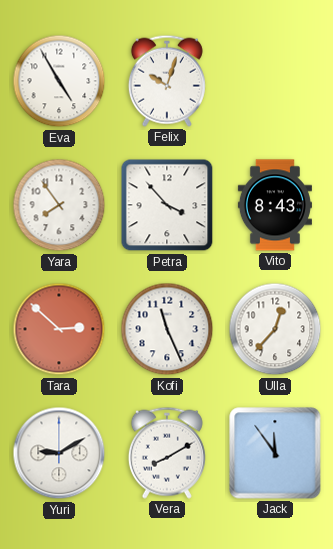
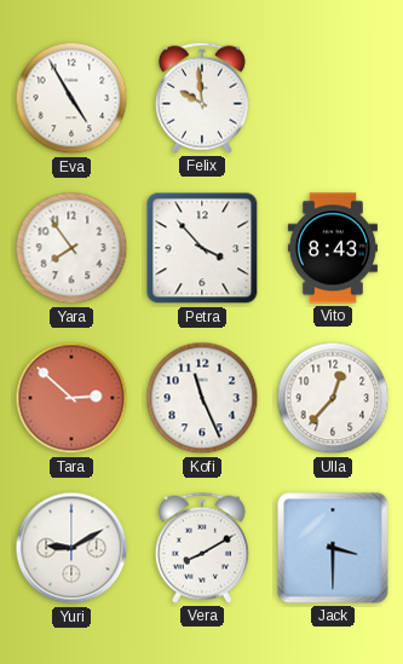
Felix: 10:03 -> 9:59 (202, 98)
Jack: 11:54 -> 3:30 (333, 548)
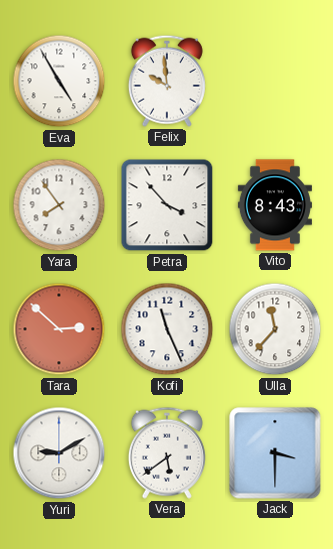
Ulla: 12:37 -> 11:37 (275, 329)
Vera: 8:10 -> 5:39 (167, 453)
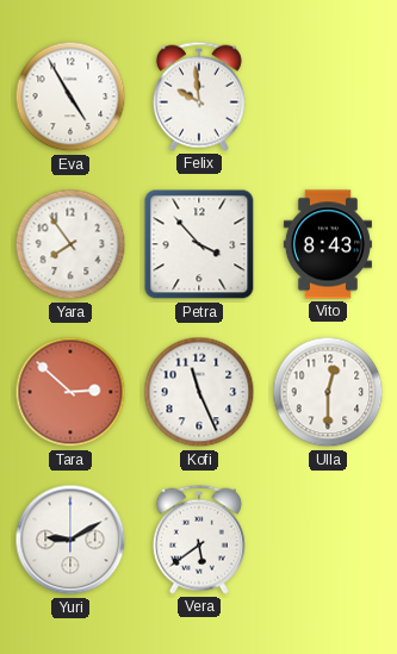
Ulla: 11:37 -> 12:30 (328, 392)
Jack: 3:30 -> none (275, 453)
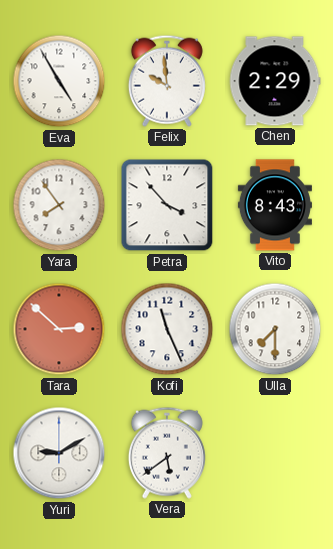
Chen: none -> 2:29 (275, 81)
Ulla: 12:30 -> 7:30 (275, 329)
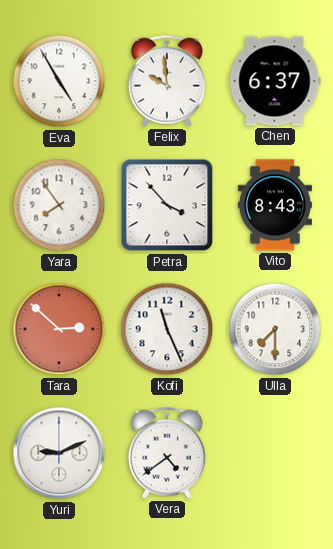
Chen: 2:29 -> 6:37 (275, 81)
Yuri: 9:10 -> 9:11 (59, 453)
Vera: 5:39 -> 4:39 (167, 453)
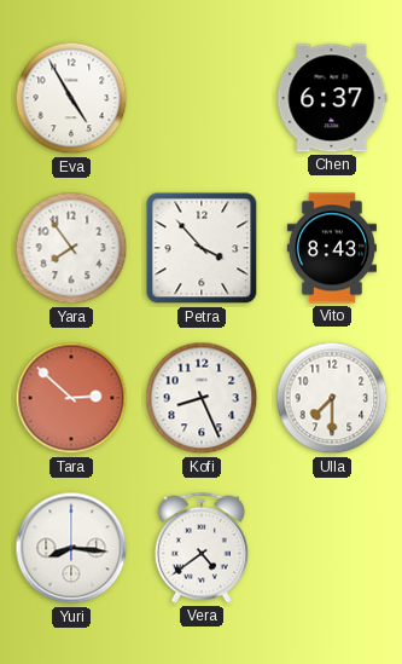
Felix: 9:59 -> none (167, 81)
Kofi: 11:26 -> 8:26 (202, 398)
Yuri: 9:11 -> 8:16 (71, 548)
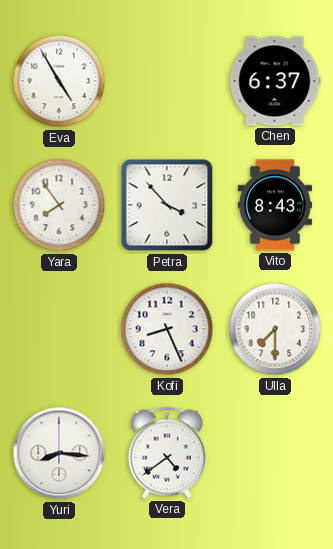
Tara: 2:52 -> none (71, 398)
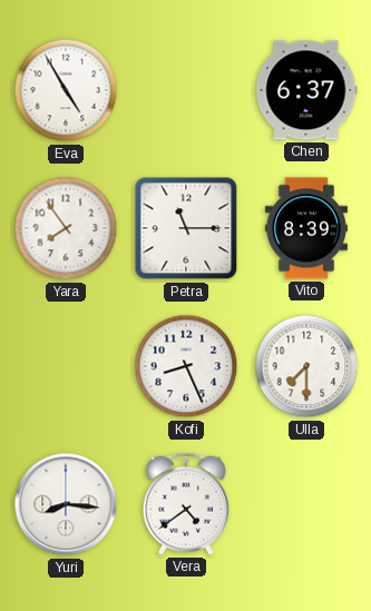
Petra: 3:53 -> 11:15 (186, 228)
Vito: 8:43 -> 8:39 (306, 228)
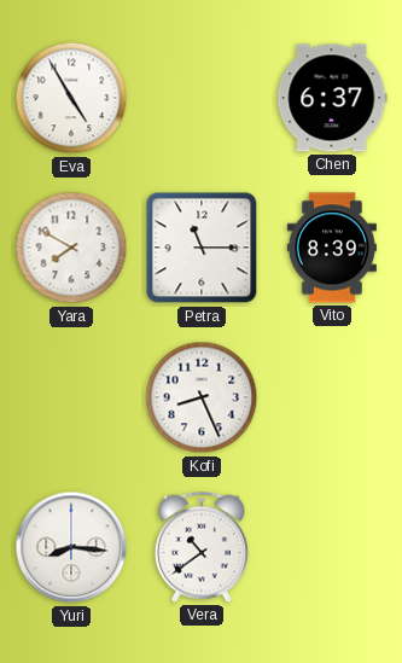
Yara: 7:54 -> 7:50 (71, 248)
Ulla: 7:30 -> none (306, 366)
Vera: 4:39 -> 10:39 (202, 547)
